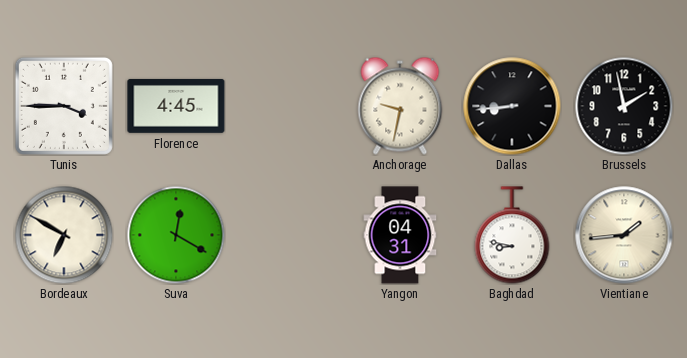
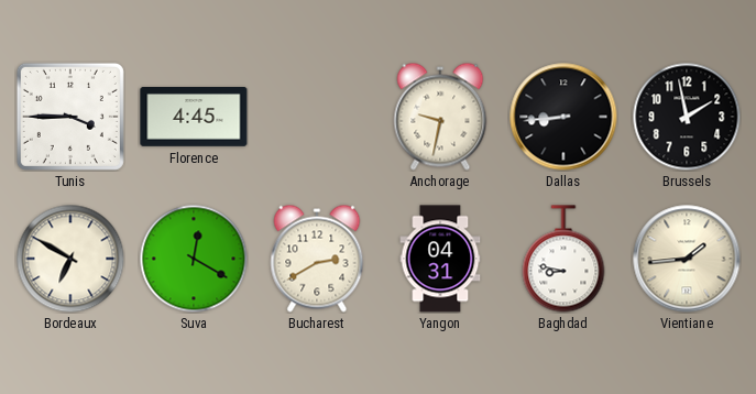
Bucharest: none -> 2:40 (317, 259)
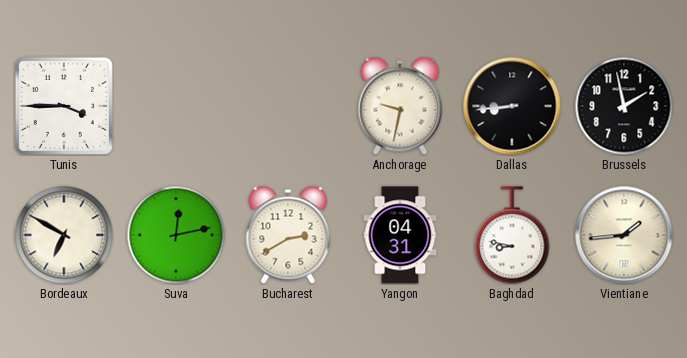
Florence: 4:45 -> none (194, 117)
Suva: 12:20 -> 12:13 (176, 235)
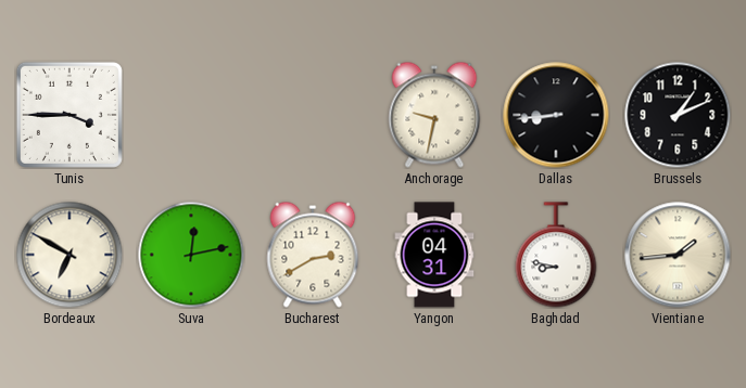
Brussels: 1:58 -> 1:11 (678, 115)
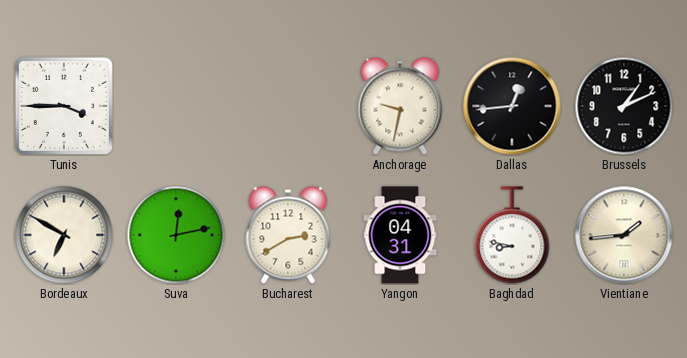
Dallas: 8:44 -> 12:44 (512, 106)
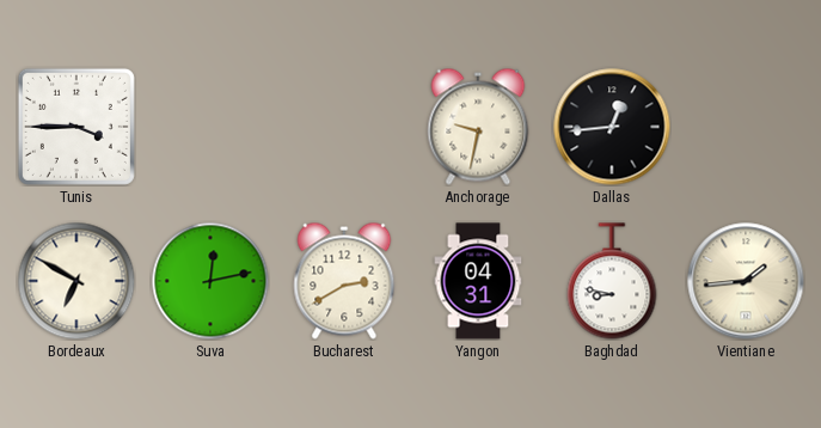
Brussels: 1:11 -> none (624, 106)
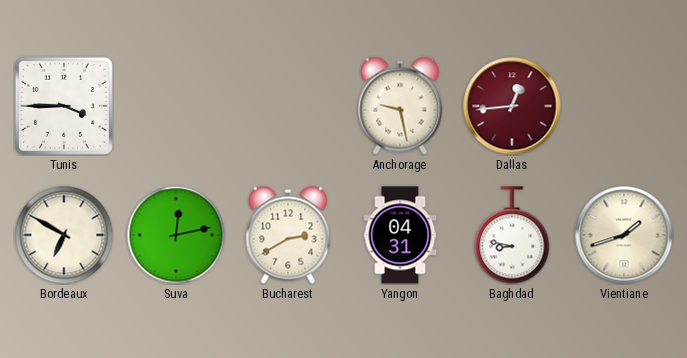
Anchorage: 9:32 -> 9:28 (400, 106)
Dallas dial: black -> burgundy (512, 106)
Vientiane: 1:44 -> 1:42 (624, 235)
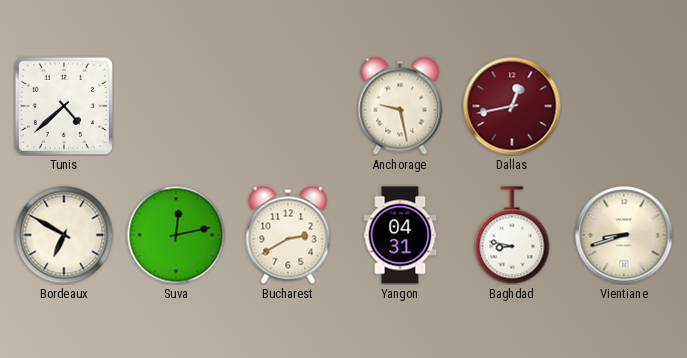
Tunis: 3:45 -> 4:38 (64, 106)
Dallas: 12:44 -> 12:43 (512, 106)
Vientiane: 1:42 -> 8:42 (624, 235)
